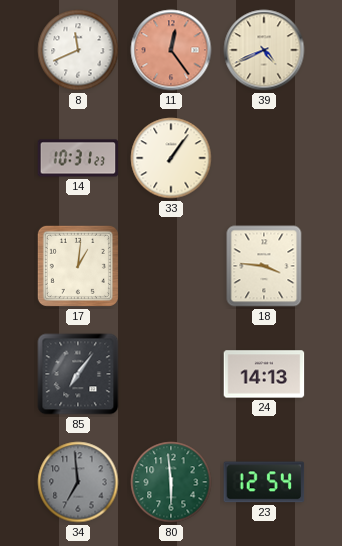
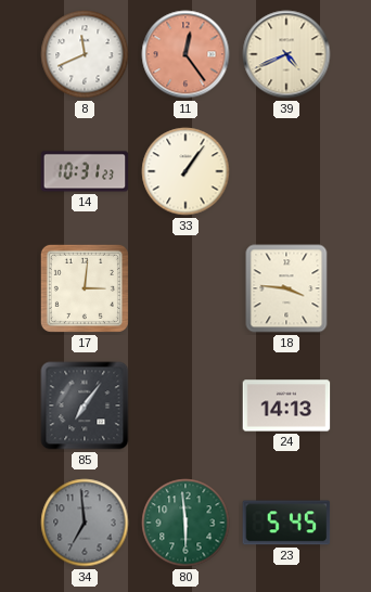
17: 1:01 -> 3:01 (85, 288)
23: 12:54 -> 5:45 (286, 523)
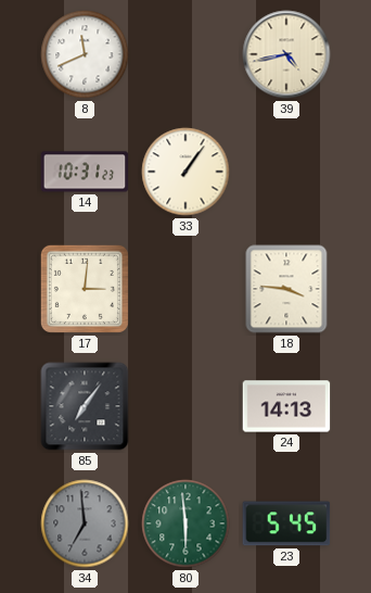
11: 12:24 -> none (185, 54)
39: 4:41 -> 4:43 (286, 54)
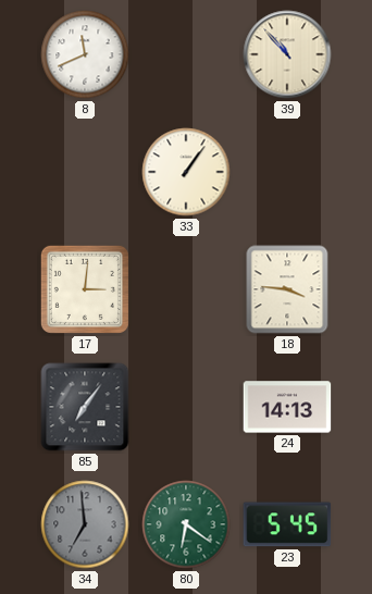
39: 4:43 -> 10:53 (287, 54)
14: 10:31 -> none (85, 172)
80: 5:59 -> 6:21 (186, 524)
